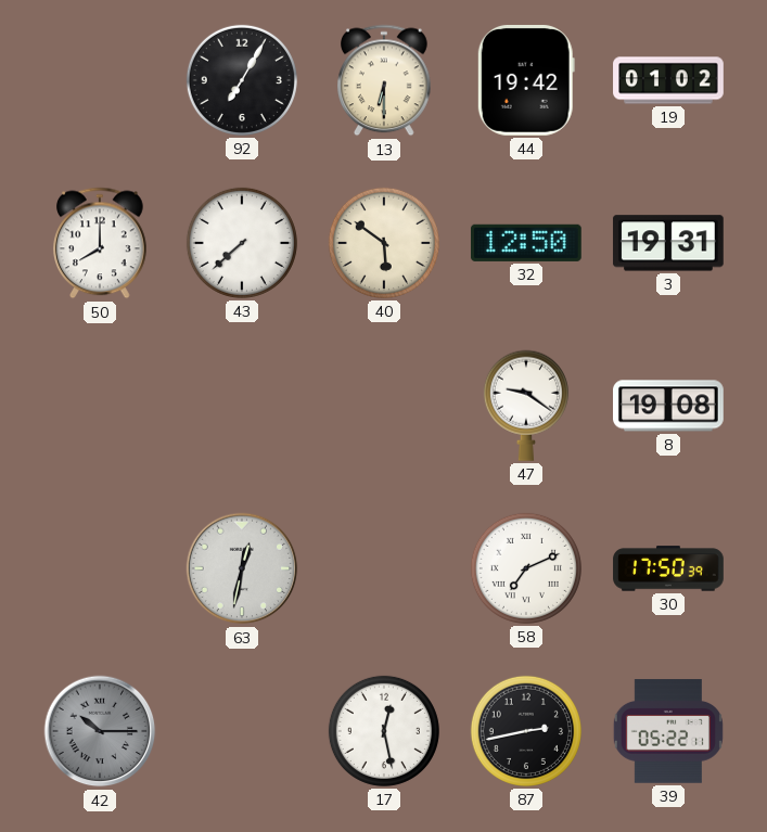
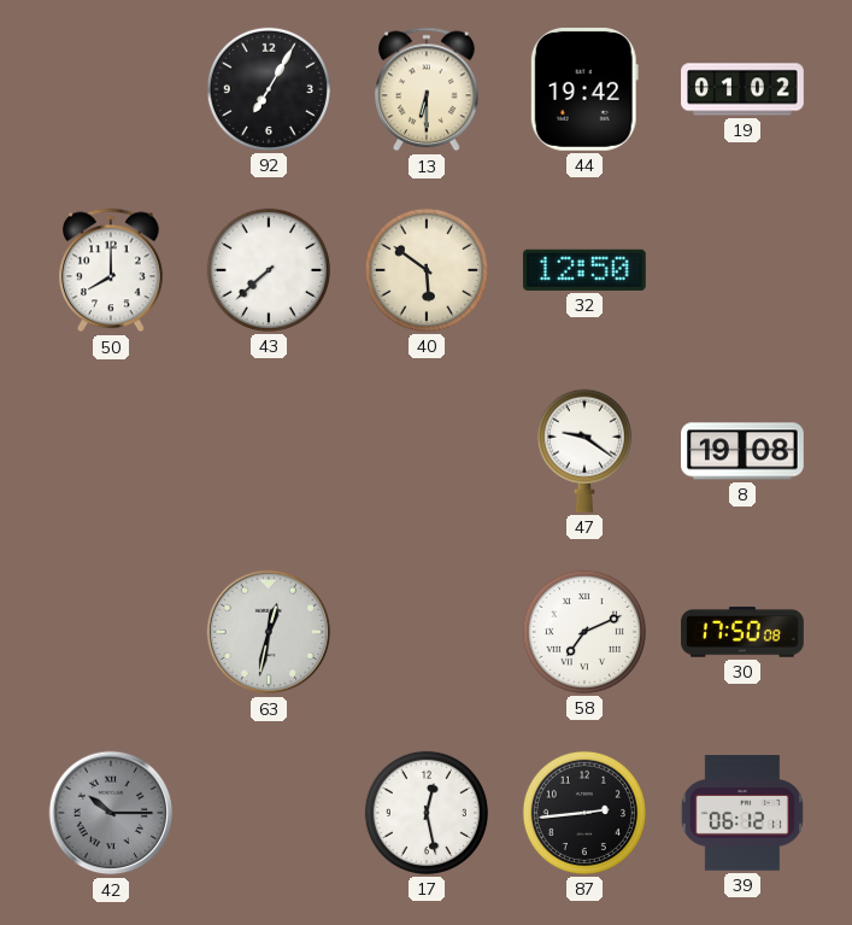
3: 19:31 -> none (668, 243)
30: 17:50:39 -> 17:50:08 (742, 632)
87: 2:43 -> 2:44 (584, 813)
39: 05:22 -> 06:12 (742, 813)
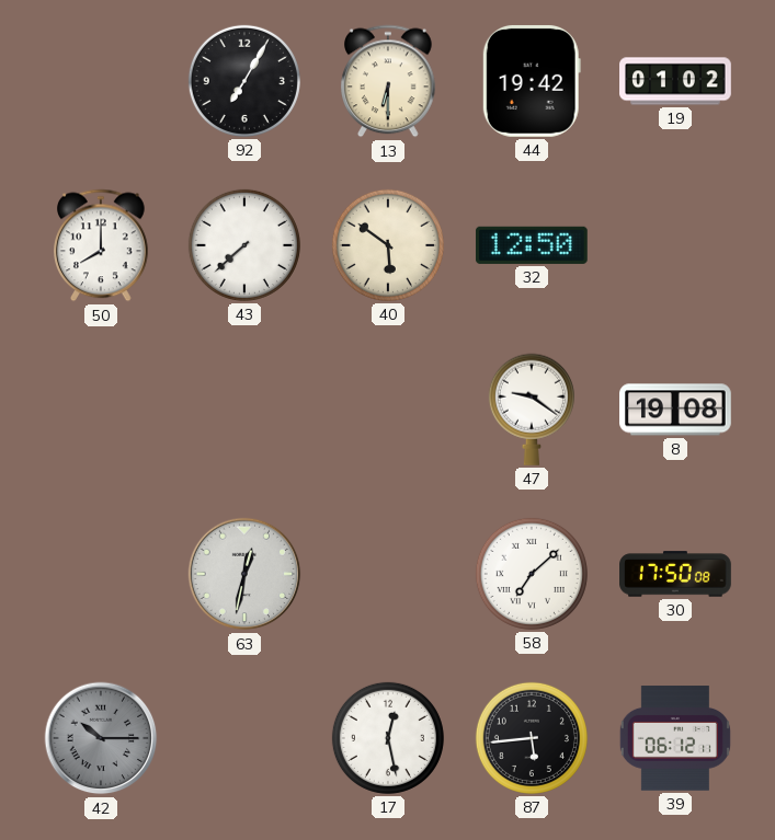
58: 7:11 -> 7:08 (532, 574)
87: 2:44 -> 5:44 (532, 738)
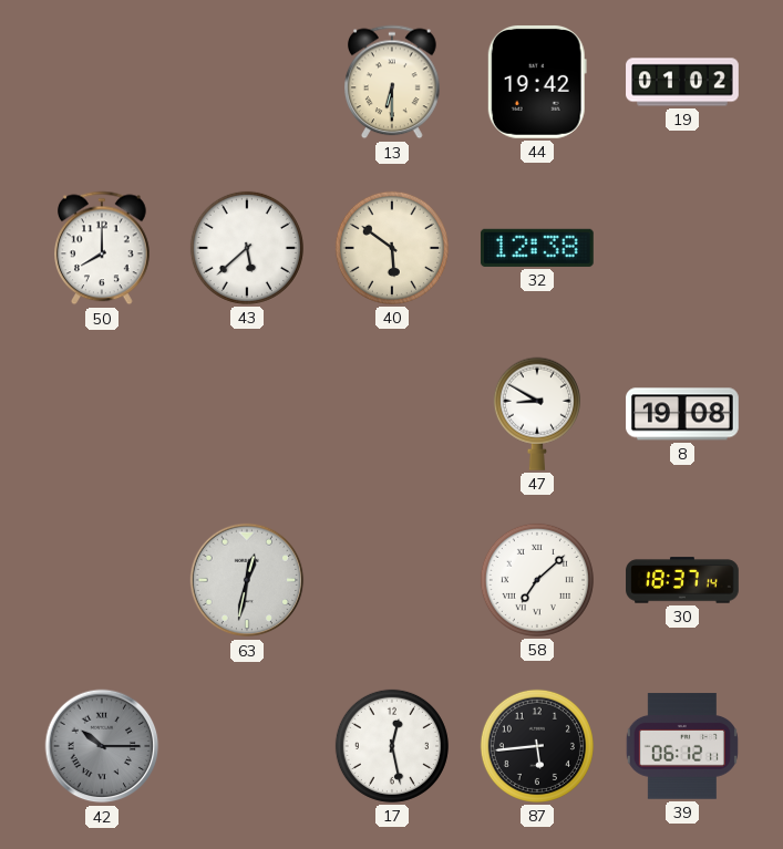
92: 7:05 -> none (244, 81)
43: 7:38 -> 5:38 (247, 248)
32: 12:50 -> 12:38 (537, 248)
47: 9:21 -> 8:50 (537, 414)
30: 17:50 -> 18:37 (682, 580)
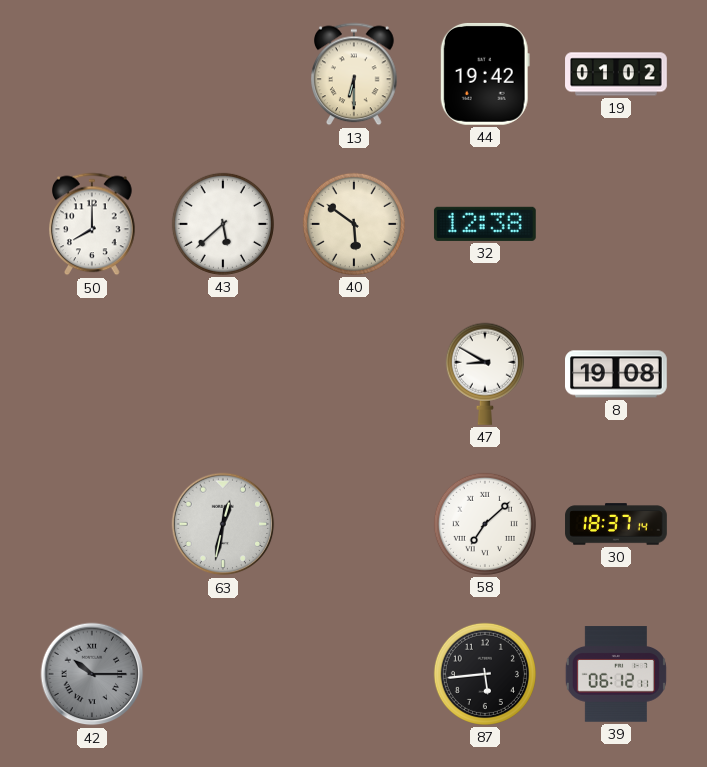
17: 12:28 -> none (392, 746)
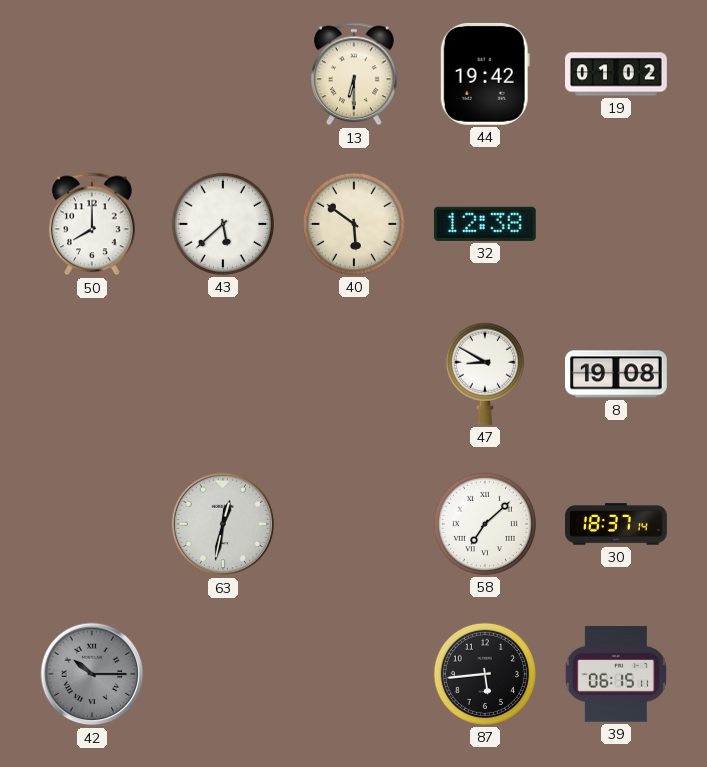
39: 06:12 -> 06:15 (616, 674)
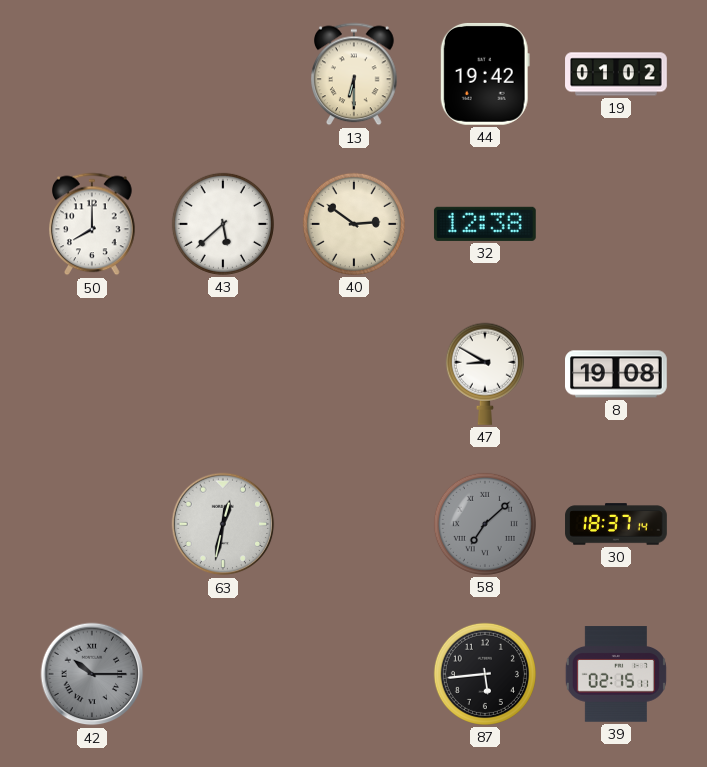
40: 5:51 -> 2:51 (354, 224)
58 dial: white -> grey (485, 524)
39: 06:15 -> 02:15 (616, 674)
